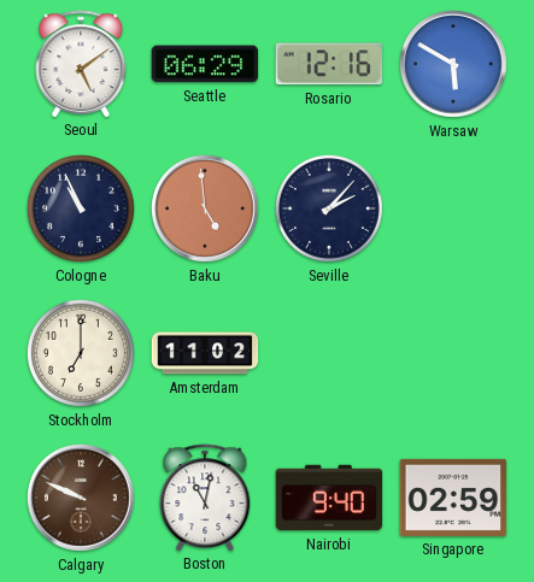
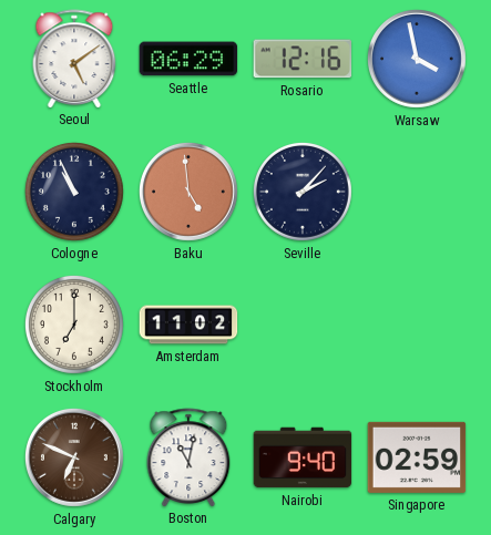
Warsaw: 5:50 -> 3:58 (417, 59)
Calgary: 9:49 -> 6:49 (74, 457)
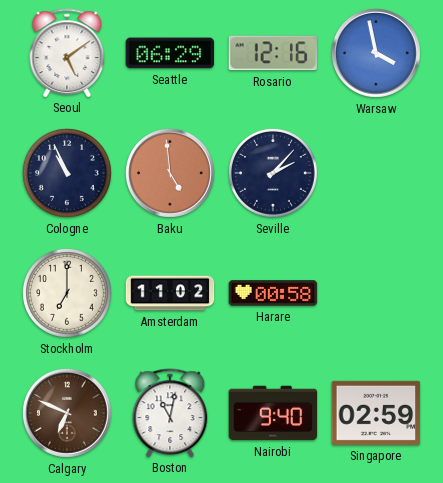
Harare: none -> 00:58 (273, 293)
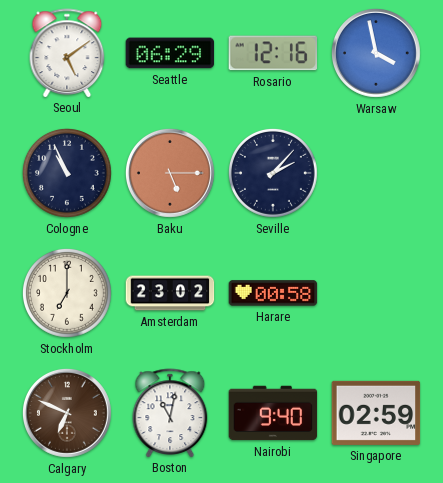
Baku: 4:59 -> 5:15 (170, 173)
Amsterdam: 11:02 -> 23:02 (170, 293)
